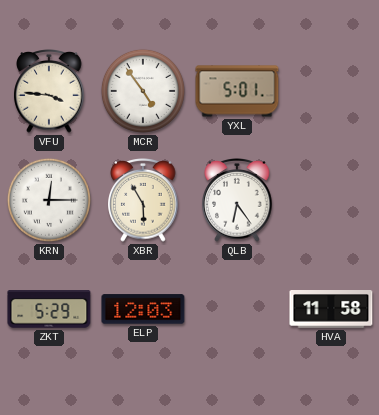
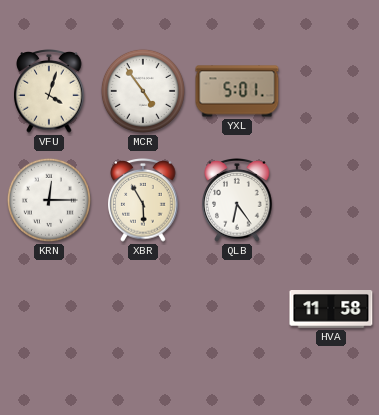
VFU: 3:46 -> 4:03 (49, 92)
ZKT: 5:29 -> none (49, 309)
ELP: 12:03 -> none (143, 309)
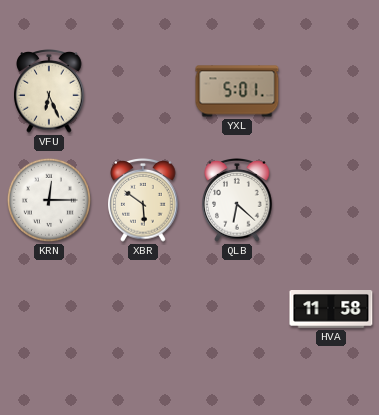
VFU: 4:03 -> 6:26 (49, 92)
MCR: 4:54 -> none (143, 91)
XBR: 5:55 -> 5:51 (143, 201)
QLB: 6:24 -> 6:22 (237, 201)
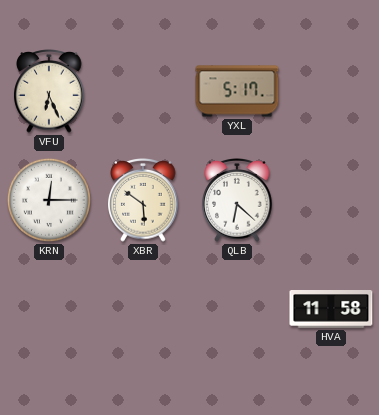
YXL: 5:01 -> 5:17 (237, 91)
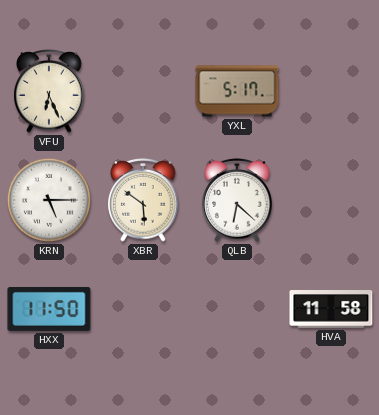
KRN: 12:15 -> 5:15 (49, 200)
HXX: none -> 11:50 (49, 309)
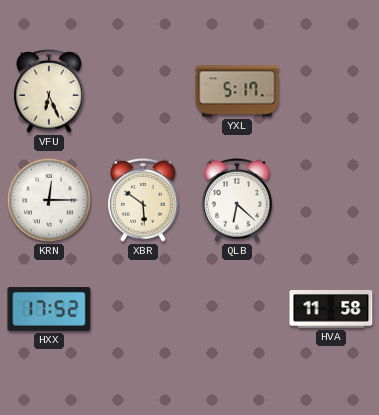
KRN: 5:15 -> 12:15 (49, 200)
HXX: 11:50 -> 17:52 (49, 309)
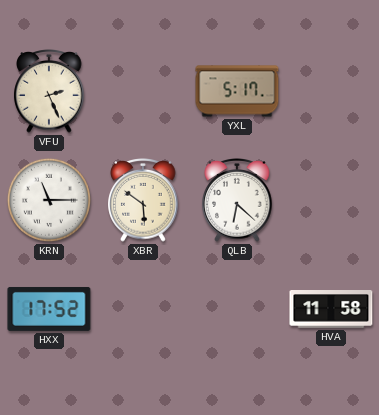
VFU: 6:26 -> 2:26 (49, 92)
KRN: 12:15 -> 11:15 (49, 200)
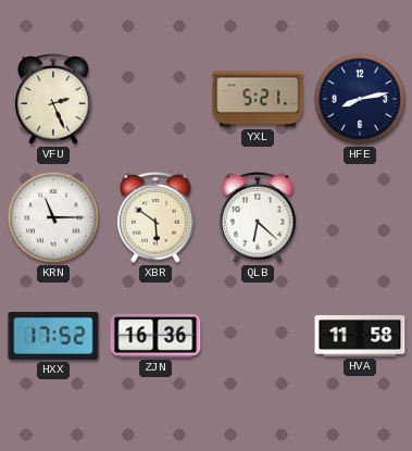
YXL: 5:17 -> 5:21 (258, 99)
HFE: none -> 8:13 (360, 99)
ZJN: none -> 16:36 (155, 336)
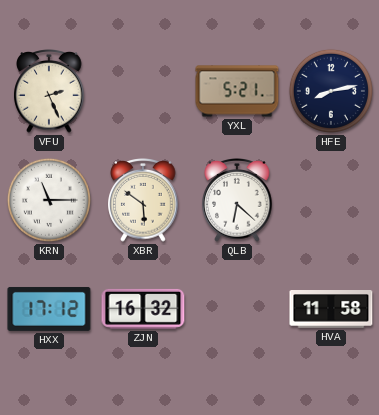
HXX: 17:52 -> 17:12 (49, 309)
ZJN: 16:36 -> 16:32 (143, 309)
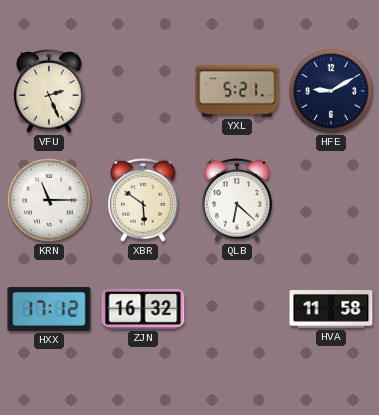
HFE: 8:13 -> 9:10 (331, 91)
